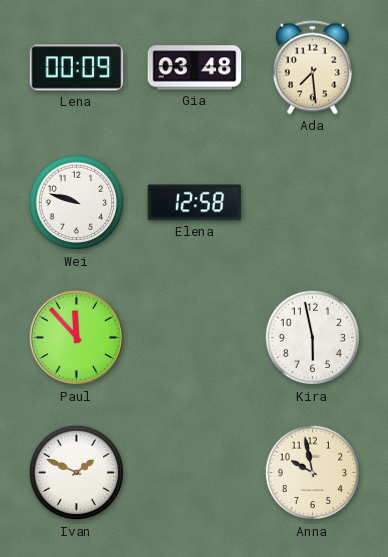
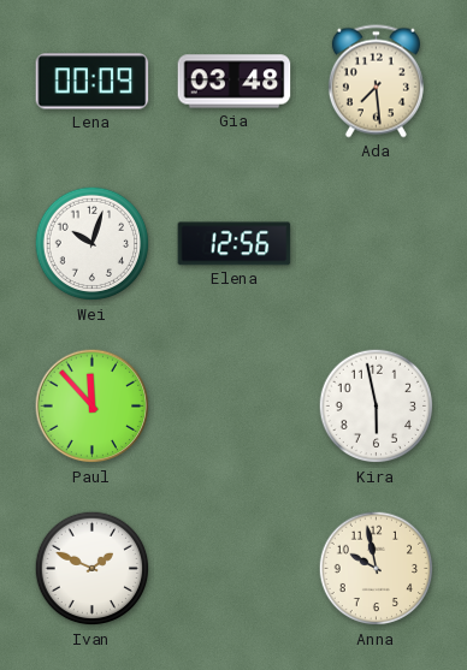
Wei: 9:48 -> 10:03 (93, 244)
Elena: 12:58 -> 12:56 (235, 244)
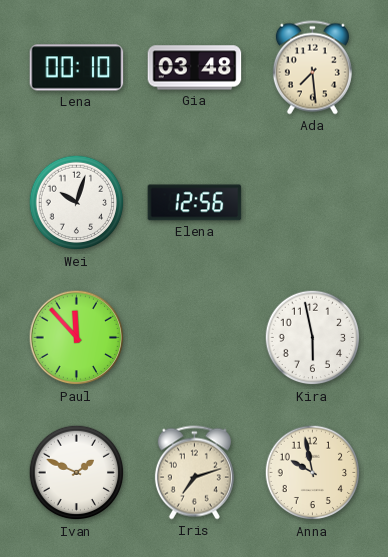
Lena: 00:09 -> 00:10 (77, 68)
Iris: none -> 7:12 (194, 473)
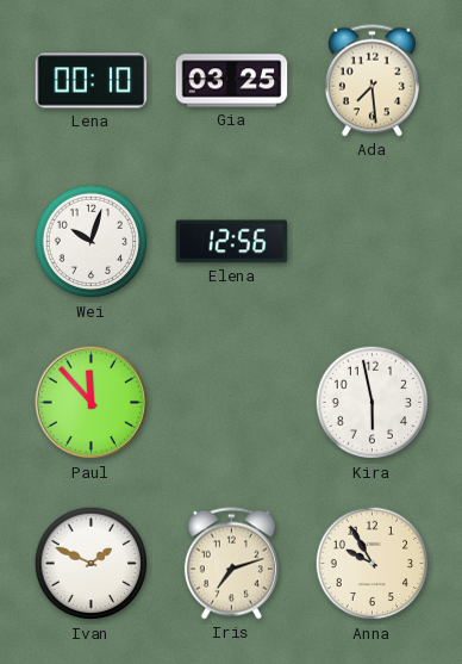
Gia: 03:48 -> 03:25 (232, 81)
Anna: 9:58 -> 9:55 (373, 564)
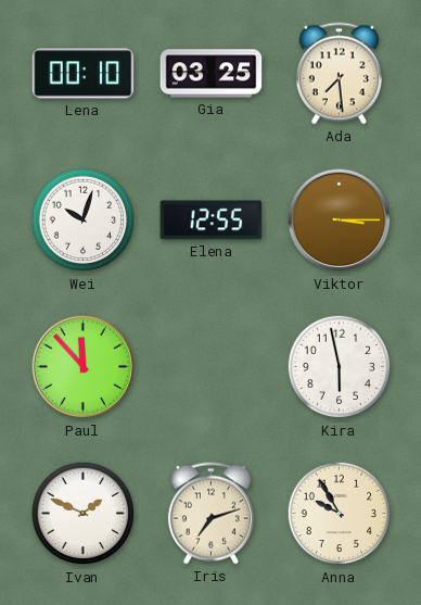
Elena: 12:56 -> 12:55 (212, 220)
Viktor: none -> 3:15 (340, 220)
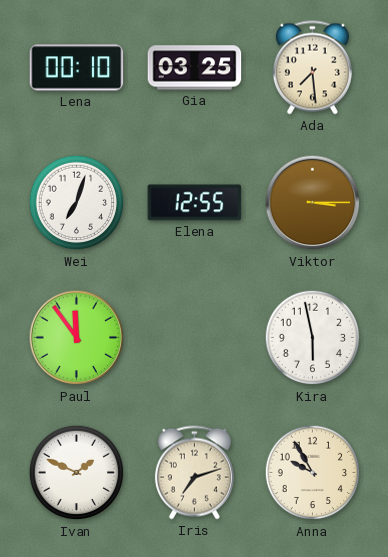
Wei: 10:03 -> 7:03 (77, 203)
Paul: 11:53 -> 11:54 (77, 338)
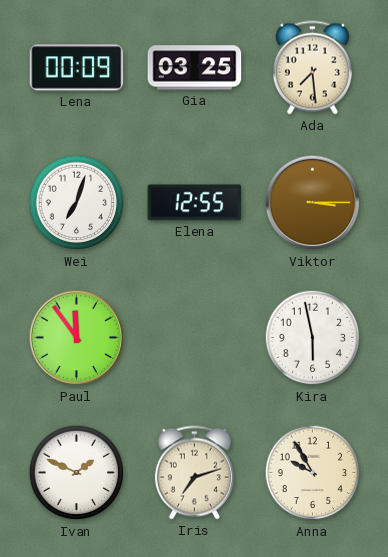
Lena: 00:10 -> 00:09 (77, 68)
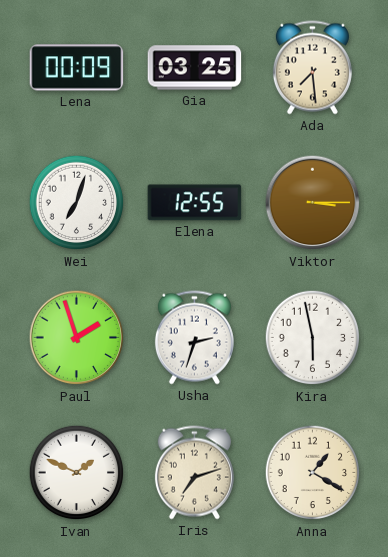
Paul: 11:54 -> 1:57 (77, 338)
Usha: none -> 2:33 (194, 338)
Anna: 9:55 -> 1:20 (313, 473)
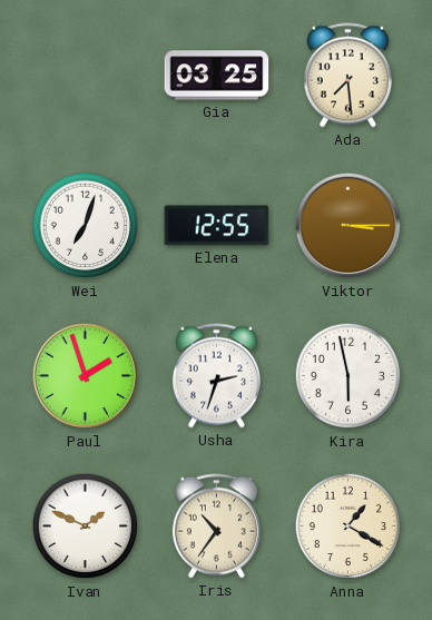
Lena: 00:09 -> none (77, 68)
Iris: 7:12 -> 10:36 (216, 526)
